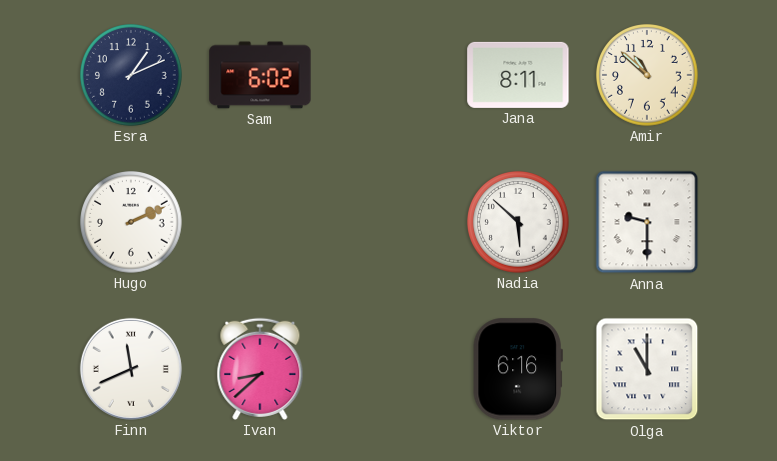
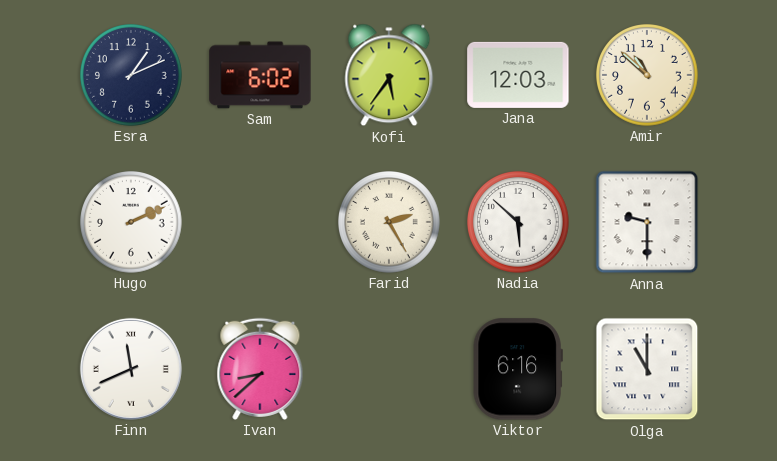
Kofi: none -> 5:36 (389, 75)
Jana: 8:11 -> 12:03 (518, 75)
Farid: none -> 2:25 (390, 222)
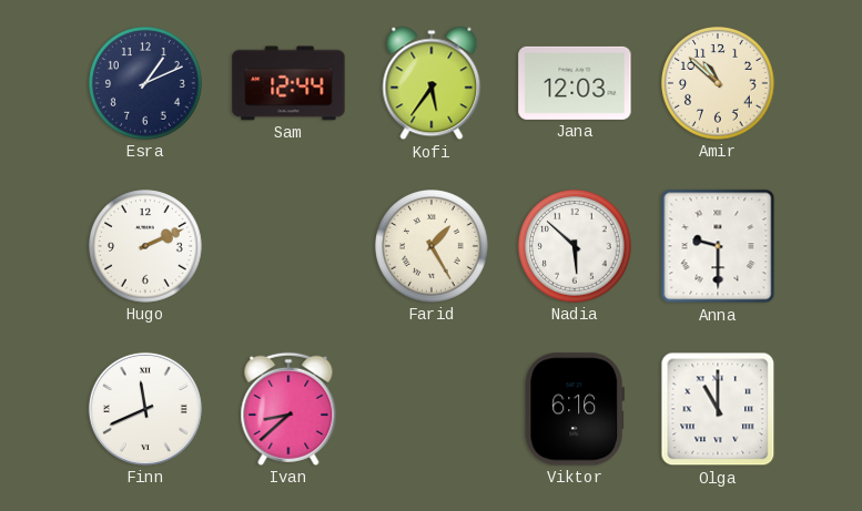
Sam: 6:02 -> 12:44 (288, 83)
Farid: 2:25 -> 1:25 (433, 246)
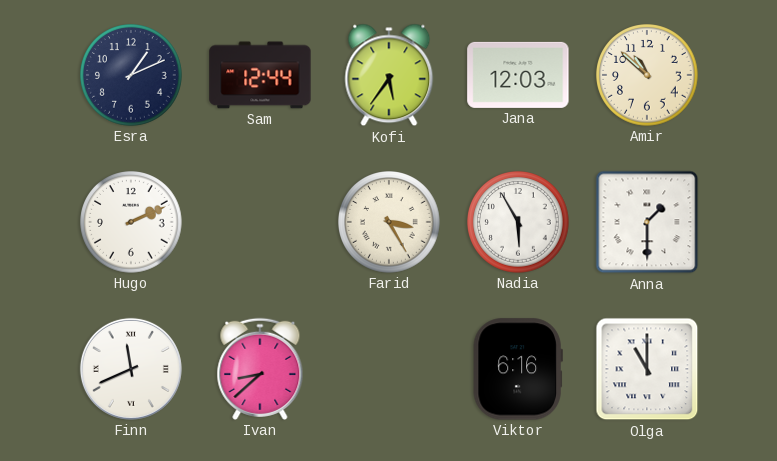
Farid: 1:25 -> 3:25 (390, 222)
Nadia: 5:52 -> 5:55 (519, 222)
Anna: 9:30 -> 1:30 (647, 222)
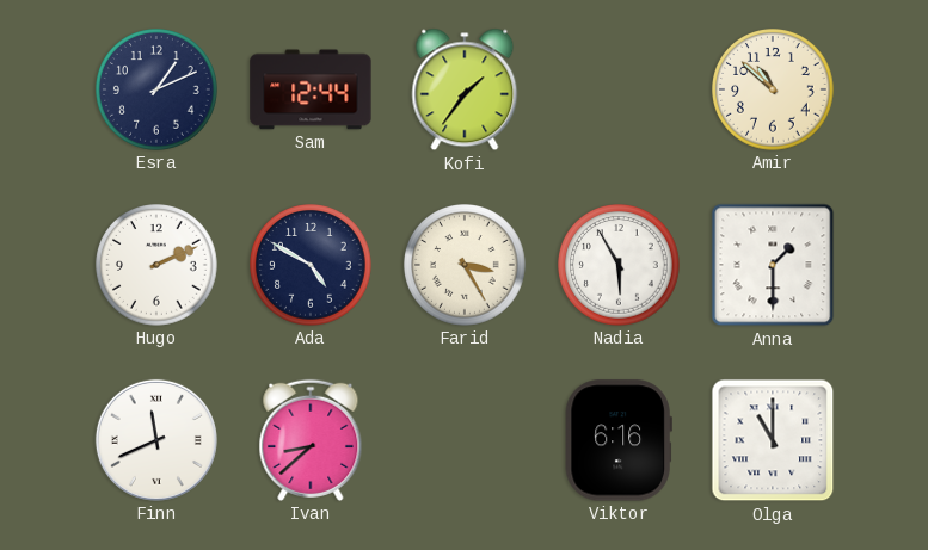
Kofi: 5:36 -> 1:36 (465, 89)
Jana: 12:03 -> none (518, 75)
Ada: none -> 4:50 (312, 265)
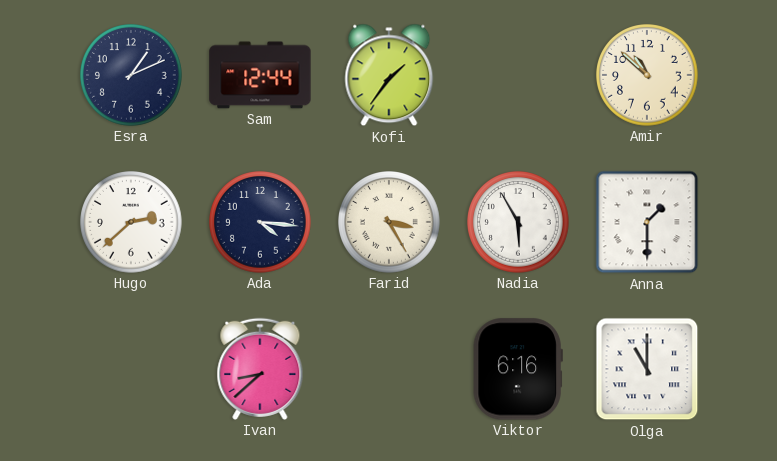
Hugo: 2:11 -> 2:38 (132, 222)
Ada: 4:50 -> 4:16 (261, 222)
Finn: 11:41 -> none (156, 440)
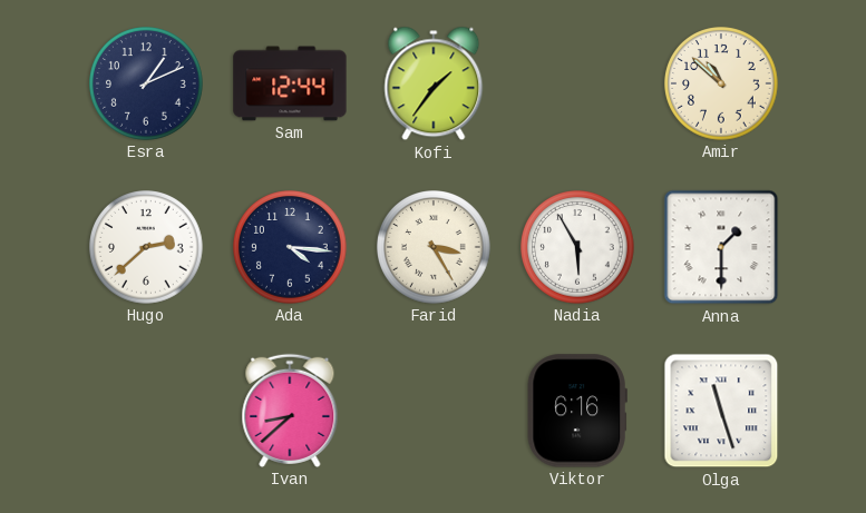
Olga: 11:00 -> 11:27 (721, 411)
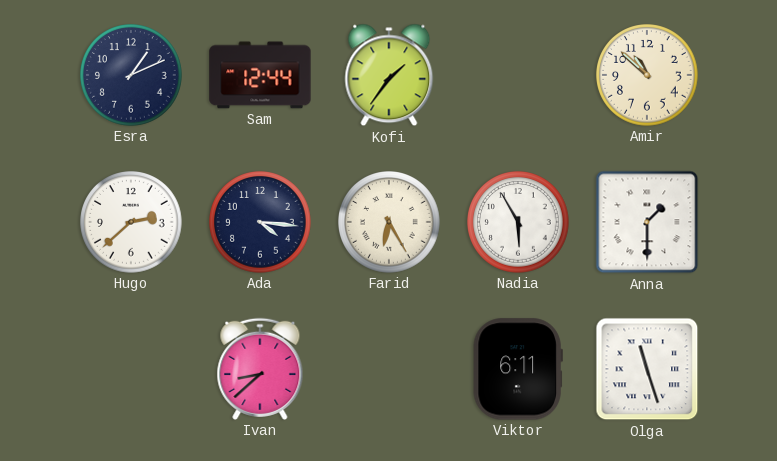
Farid: 3:25 -> 6:25 (390, 222)
Viktor: 6:16 -> 6:11 (518, 369)
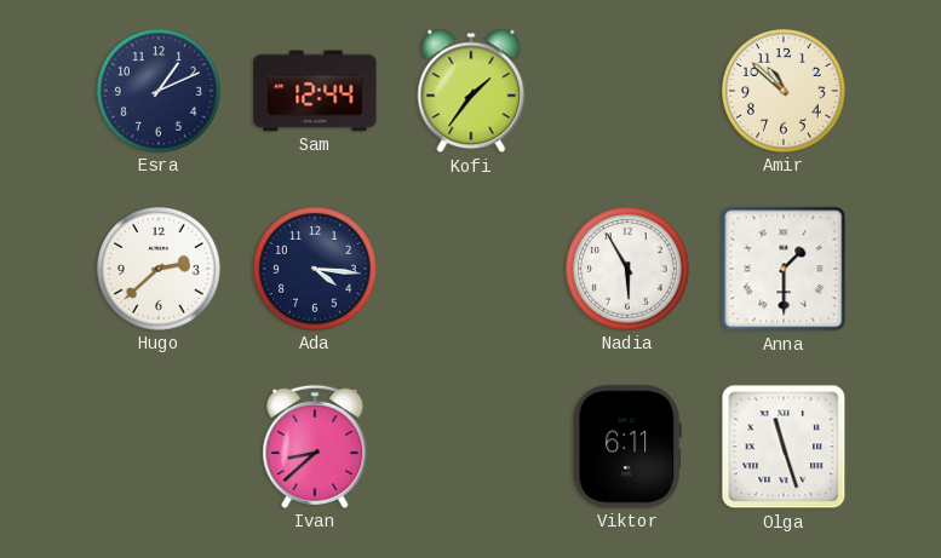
Farid: 6:25 -> none (390, 222)
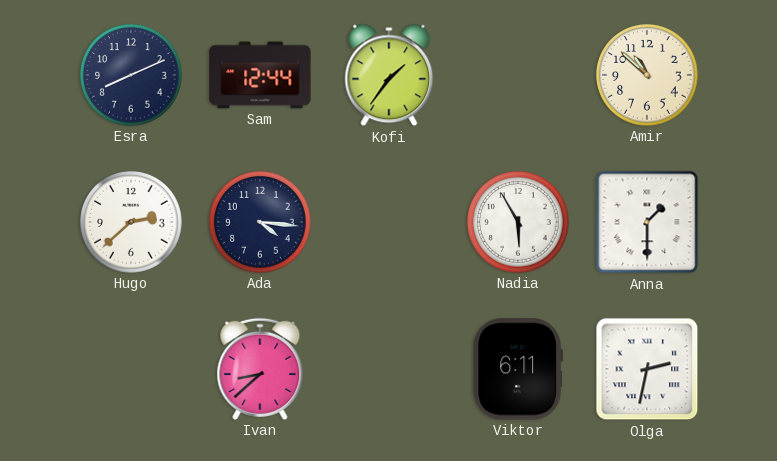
Esra: 1:11 -> 8:11 (132, 75)
Olga: 11:27 -> 2:32 (647, 369)
